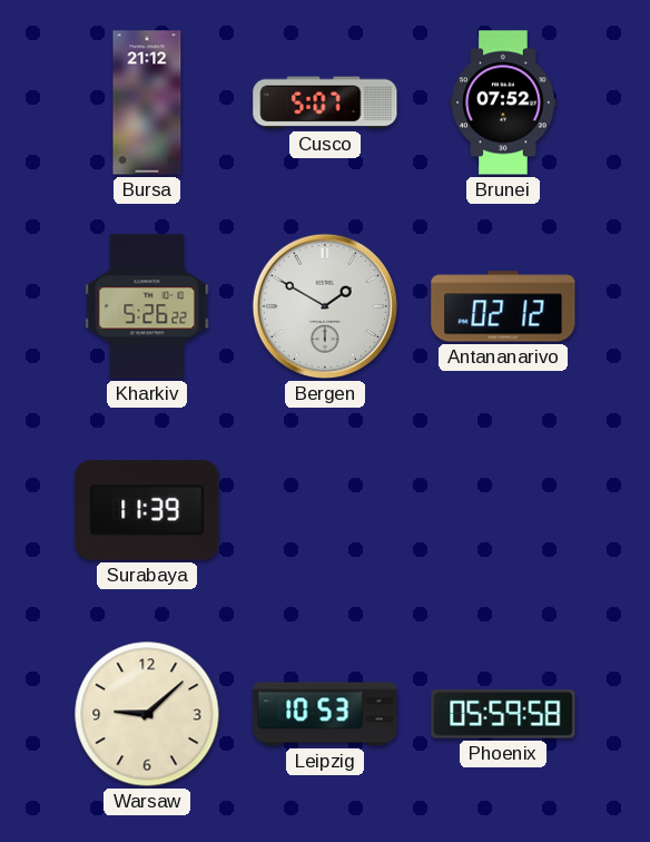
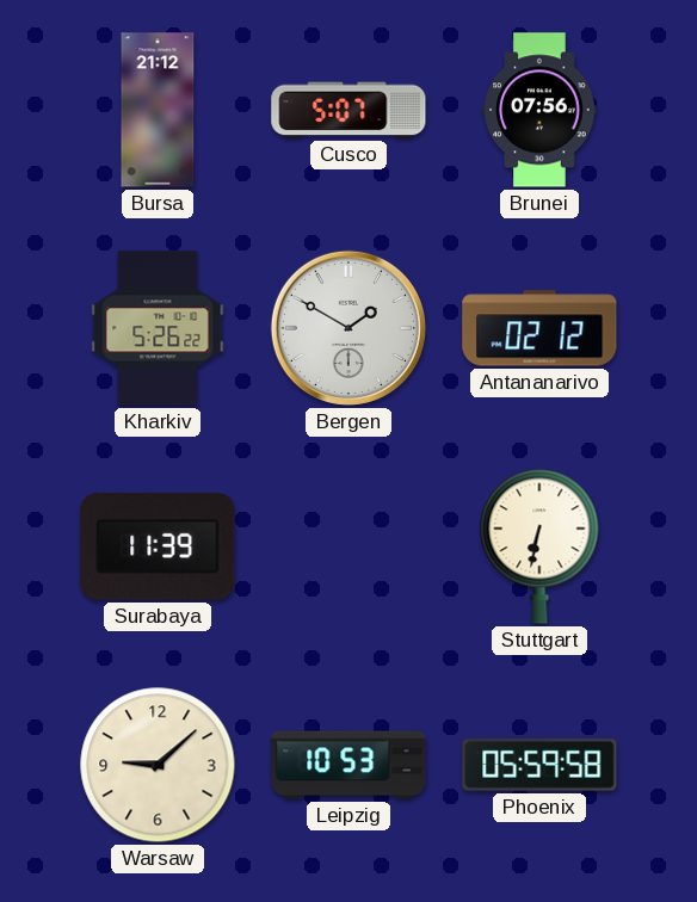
Brunei: 07:52 -> 07:56 (539, 110)
Stuttgart: none -> 6:32 (539, 546)
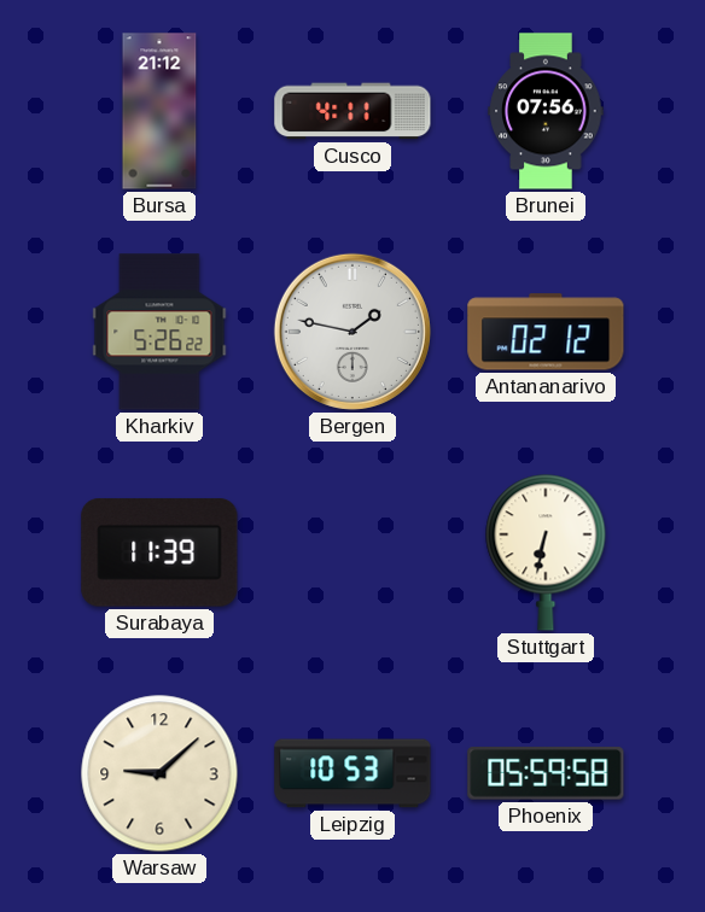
Cusco: 5:07 -> 4:11 (353, 111)
Bergen: 1:50 -> 1:47 (353, 332)
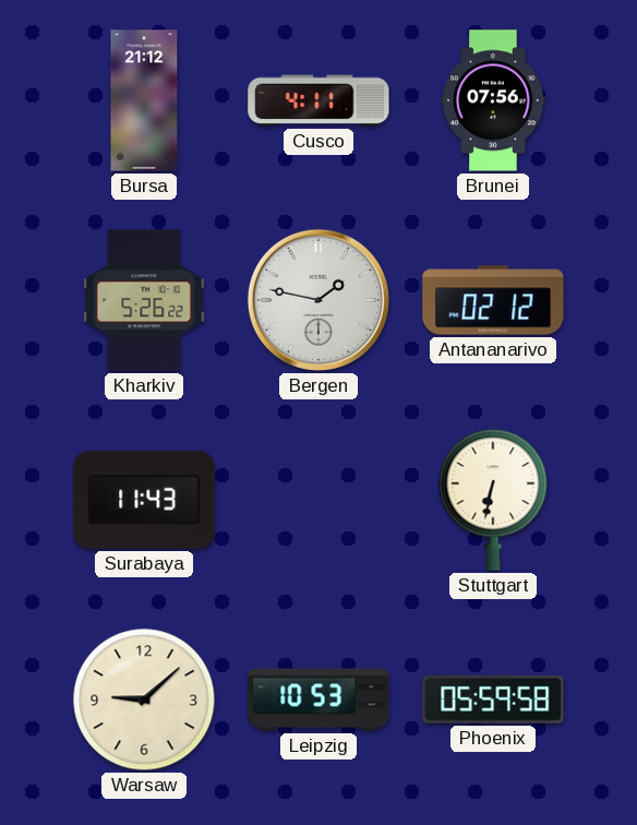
Surabaya: 11:39 -> 11:43 (144, 500)
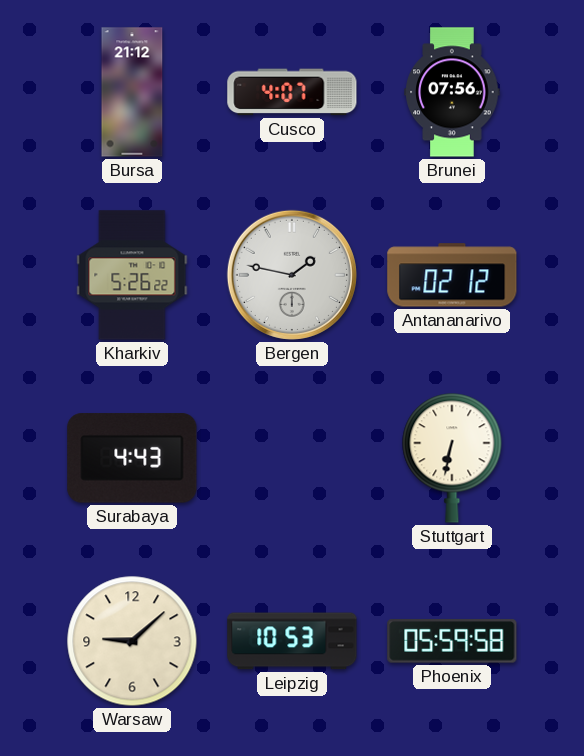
Cusco: 4:11 -> 4:07 (292, 92)
Surabaya: 11:43 -> 4:43 (132, 458)
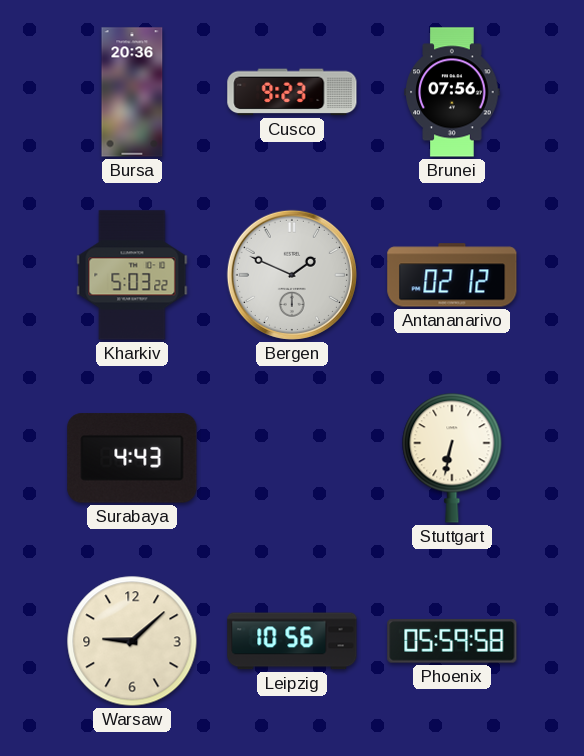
Bursa: 21:12 -> 20:36 (132, 92)
Cusco: 4:07 -> 9:23 (292, 92)
Kharkiv: 5:26 -> 5:03 (132, 275)
Bergen: 1:47 -> 1:49 (292, 275)
Leipzig: 10:53 -> 10:56 (292, 641)
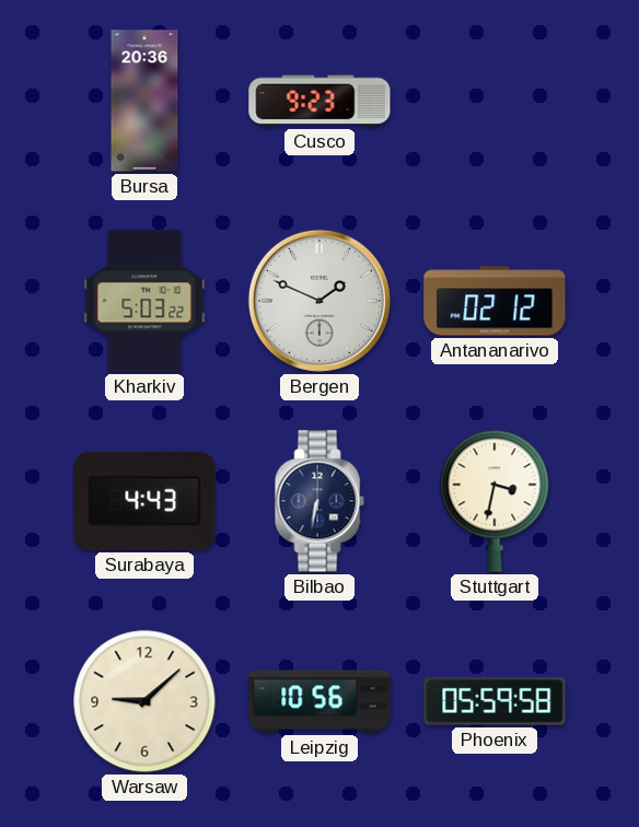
Brunei: 07:56 -> none (452, 92)
Bilbao: none -> 6:32 (319, 501)
Stuttgart: 6:32 -> 3:32 (495, 501)
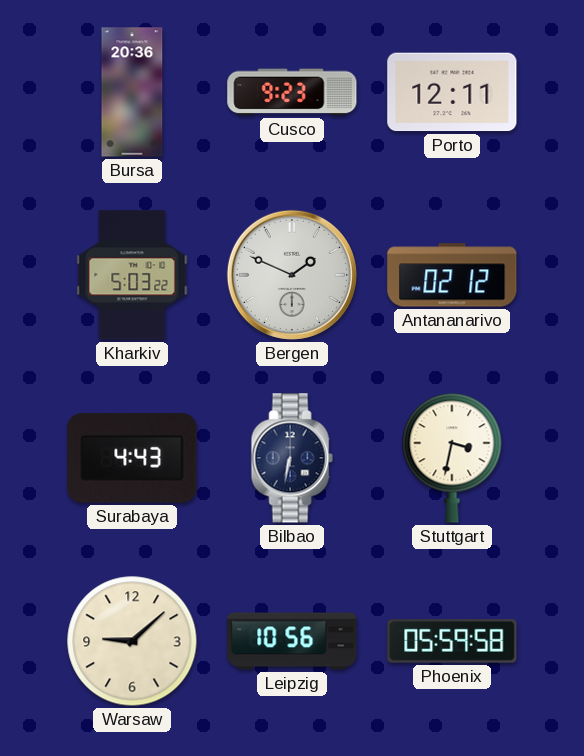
Porto: none -> 12:11 (452, 92)
